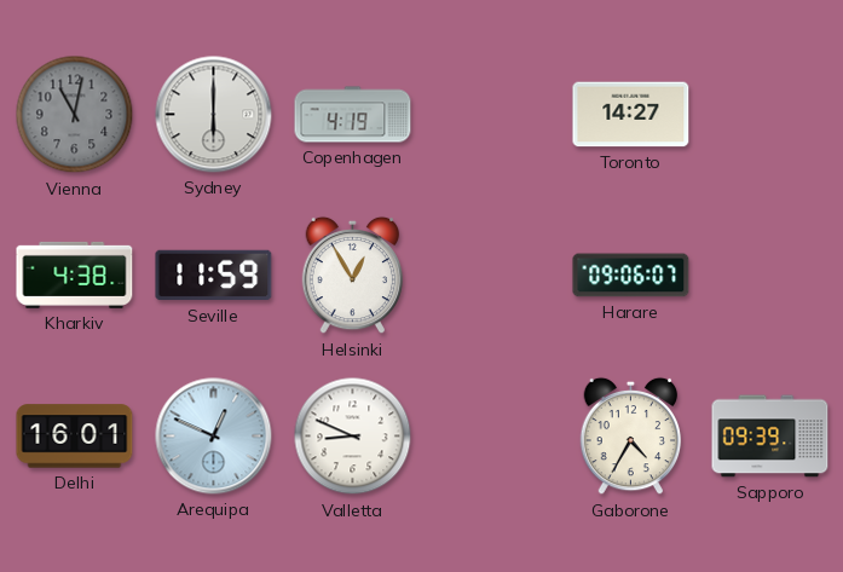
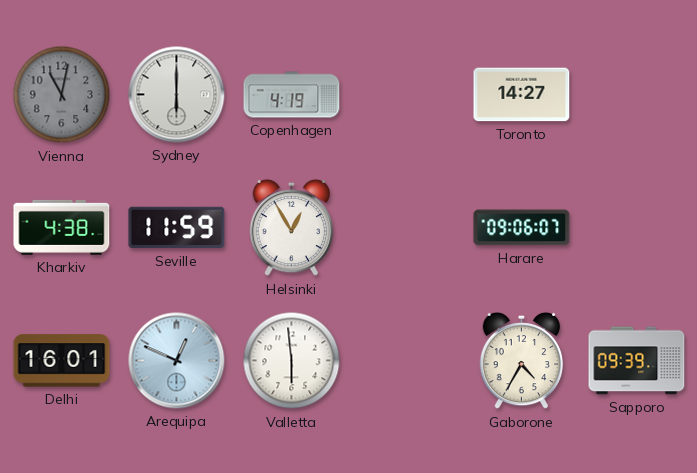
Valletta: 8:49 -> 5:59 (292, 361)
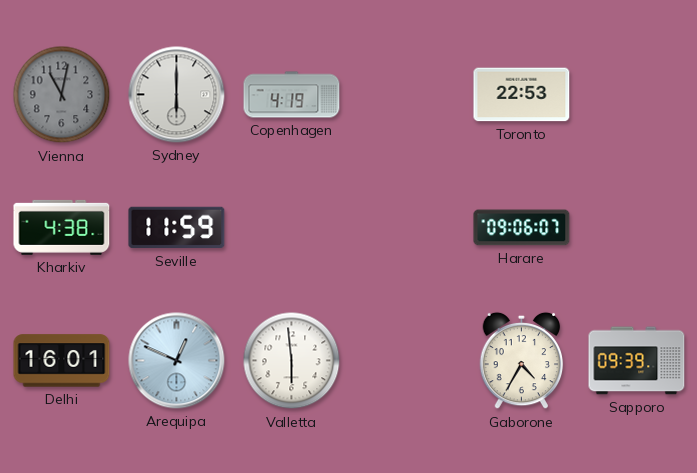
Toronto: 14:27 -> 22:53 (522, 95)
Helsinki: 12:55 -> none (292, 228)
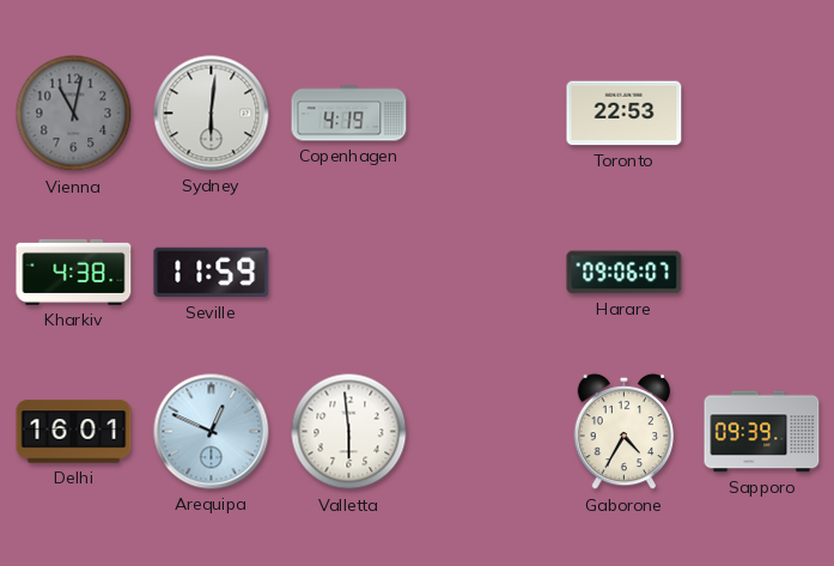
Sydney: 6:00 -> 6:01 (212, 114)
